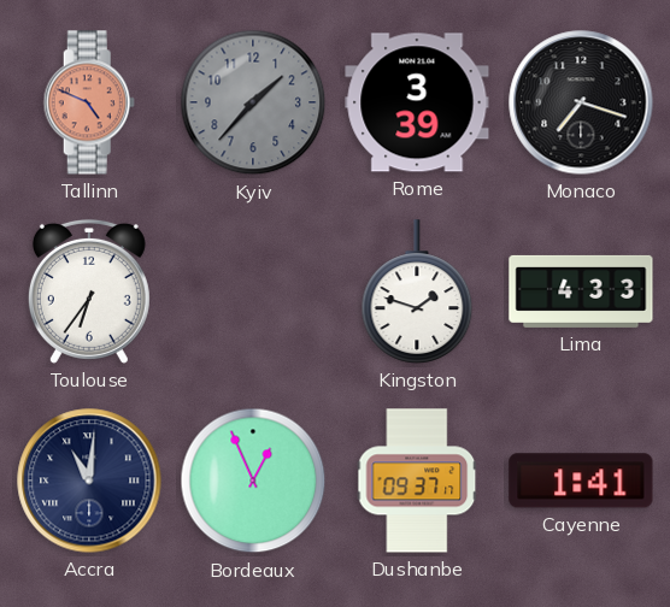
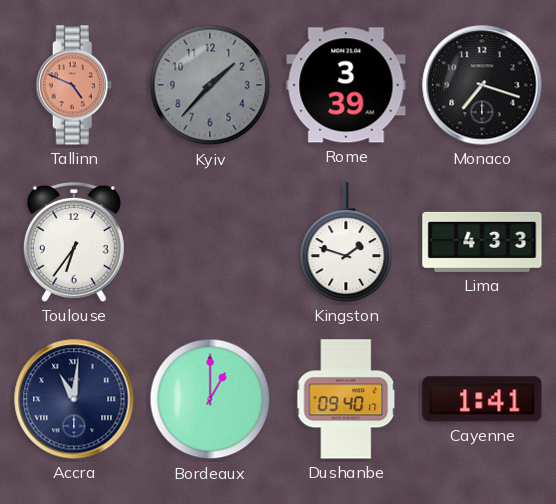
Bordeaux: 12:56 -> 1:00 (210, 399)
Dushanbe: 09:37 -> 09:40 (346, 399)
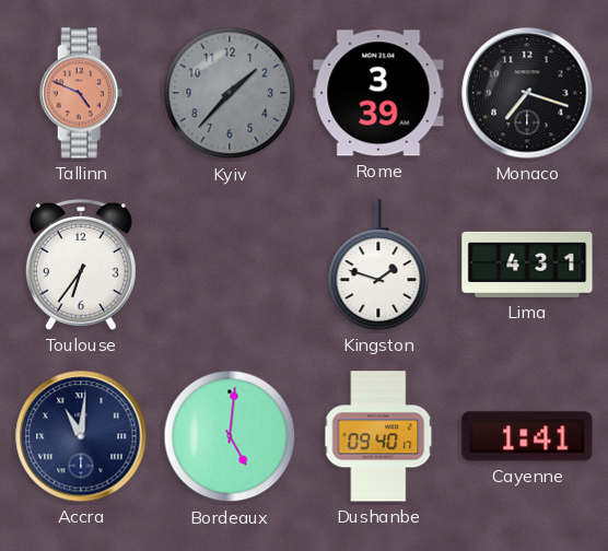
Lima: 4:33 -> 4:31 (527, 265)
Bordeaux: 1:00 -> 5:01 (230, 436)
